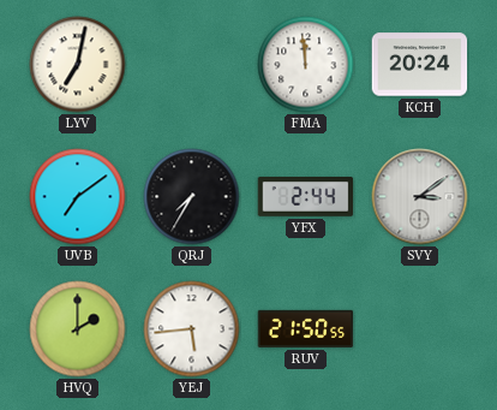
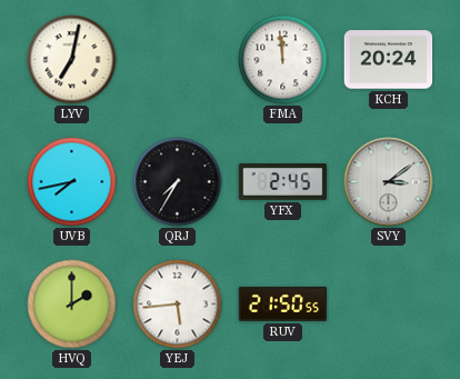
UVB: 7:09 -> 7:43 (72, 182)
YFX: 2:44 -> 2:45 (283, 182)
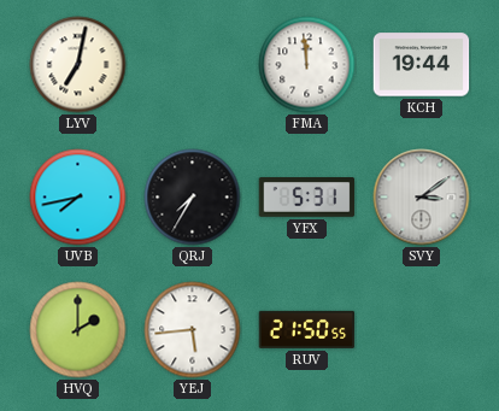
KCH: 20:24 -> 19:44 (422, 65)
YFX: 2:45 -> 5:31 (307, 198)
